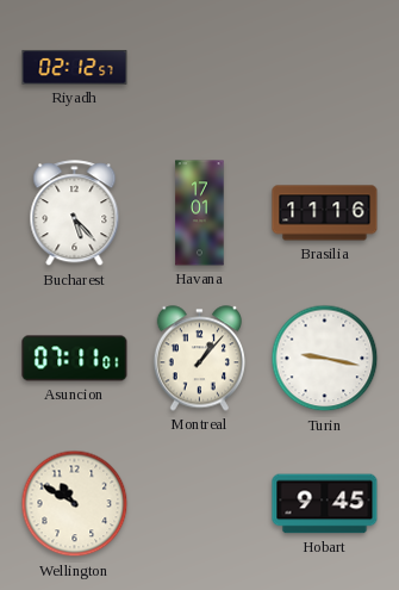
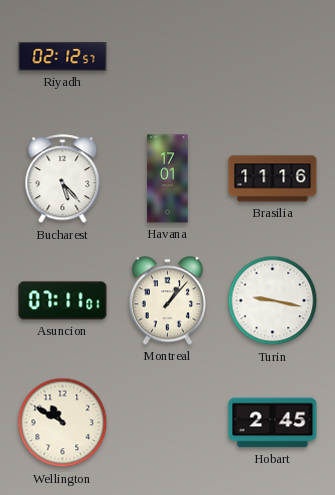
Hobart: 9:45 -> 2:45 (273, 423)
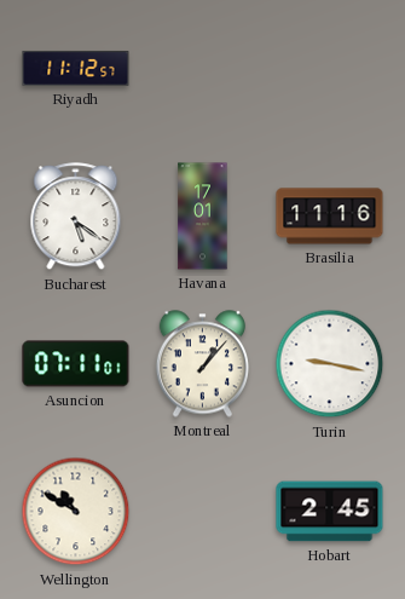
Riyadh: 02:12 -> 11:12 (76, 68)
Bucharest: 5:23 -> 5:21 (76, 217)
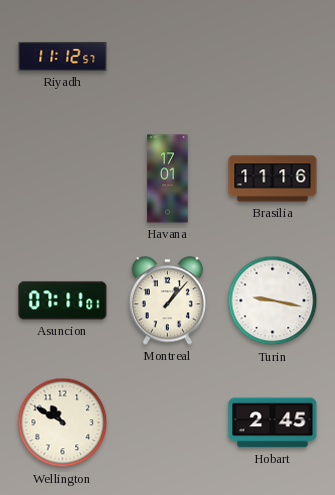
Bucharest: 5:21 -> none (76, 217)
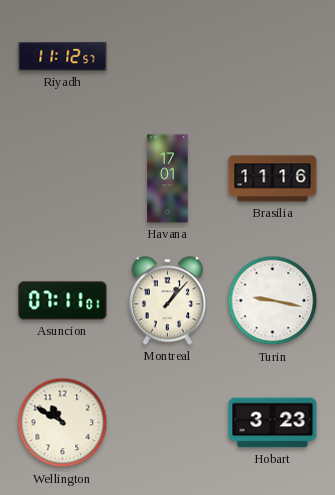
Hobart: 2:45 -> 3:23 (273, 423)
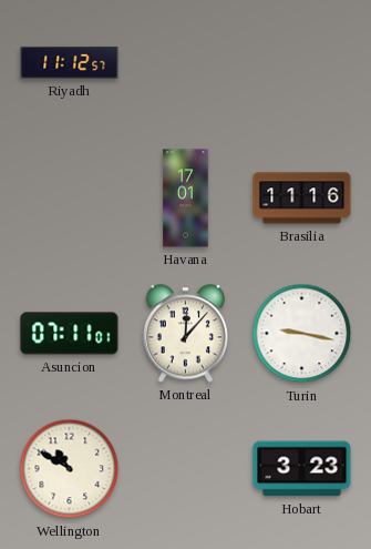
Montreal: 1:07 -> 12:07 (185, 334)
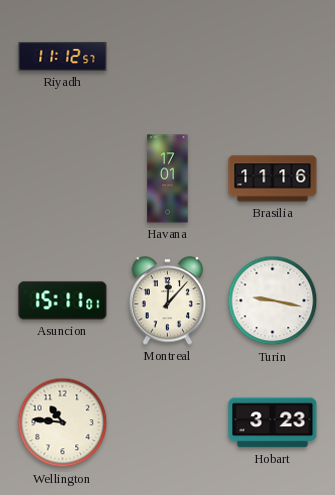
Asuncion: 07:11 -> 15:11 (63, 301)
Wellington: 10:50 -> 10:46 (63, 423)
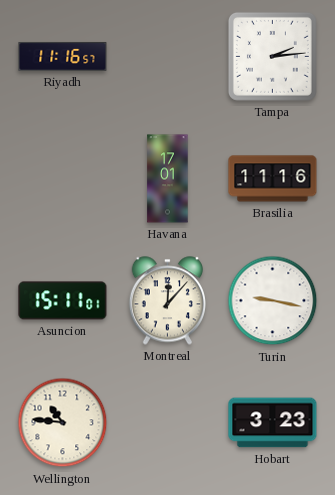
Riyadh: 11:12 -> 11:16 (63, 56)
Tampa: none -> 2:14 (272, 56)
